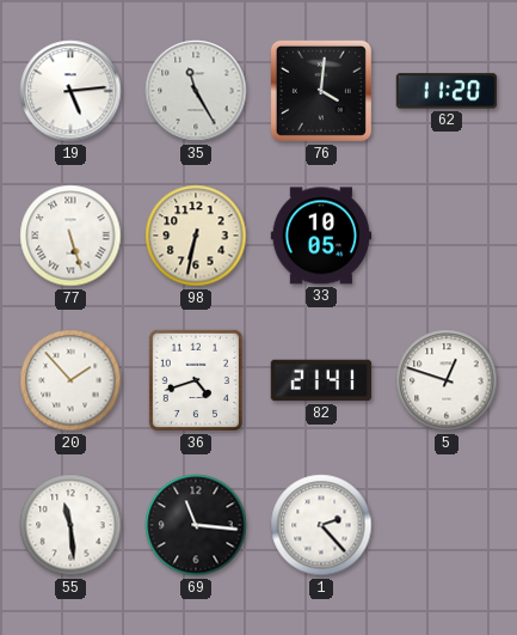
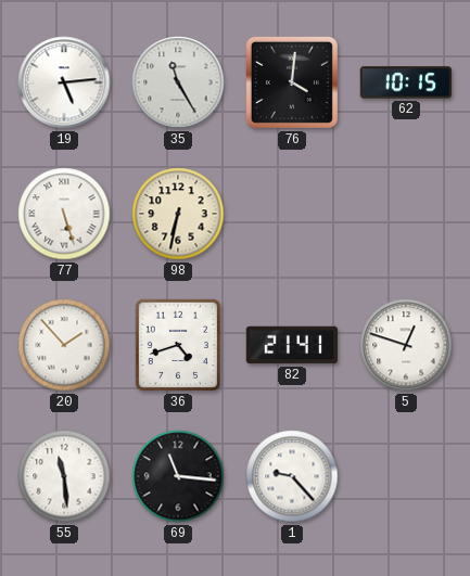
62: 11:20 -> 10:15 (406, 82)
33: 10:05 -> none (321, 236)
1: 2:23 -> 9:23 (292, 476)
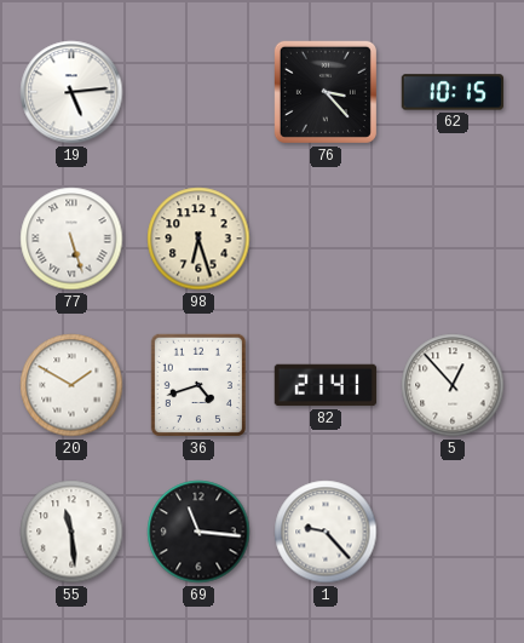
35: 11:25 -> none (178, 82)
76: 4:01 -> 3:23 (326, 92)
98: 6:32 -> 6:27 (198, 239)
20: 1:53 -> 1:50 (71, 385)
5: 12:48 -> 12:53 (453, 385)
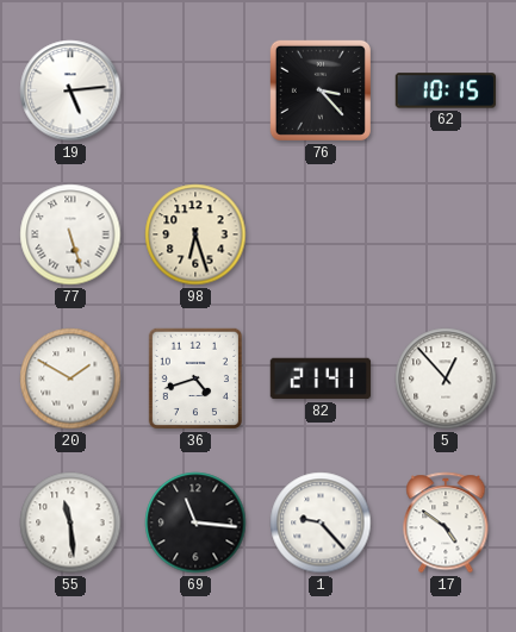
17: none -> 4:51 (446, 523)
